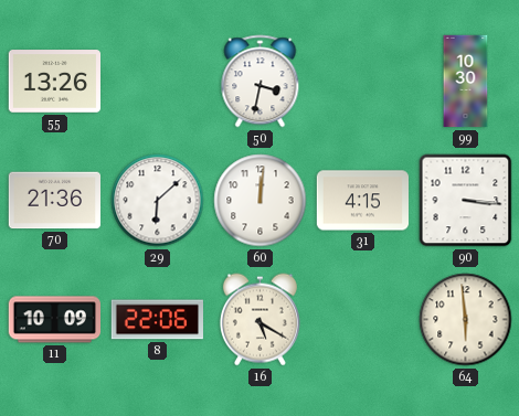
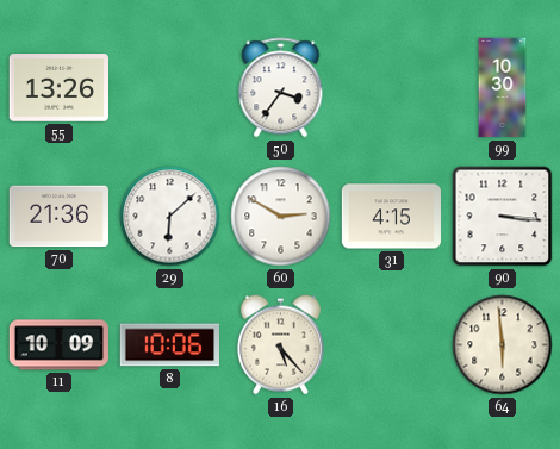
50: 3:32 -> 3:36 (281, 88)
60: 12:01 -> 2:50 (281, 217)
8: 22:06 -> 10:06 (169, 345)
16: 5:20 -> 5:23 (280, 345)
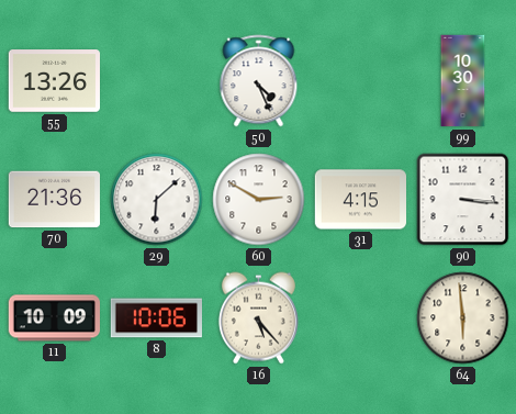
50: 3:36 -> 4:26 (259, 81)
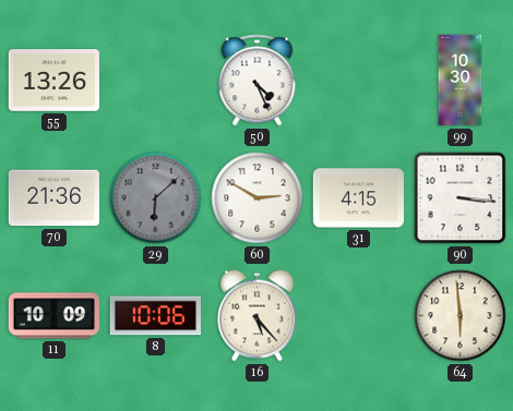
29 dial: white -> grey (156, 198)
